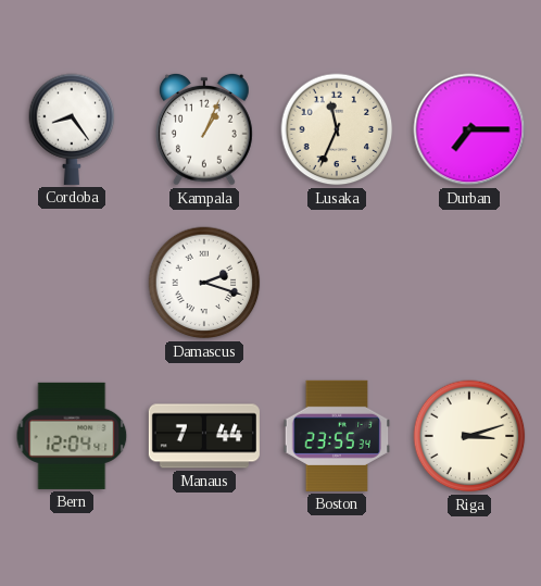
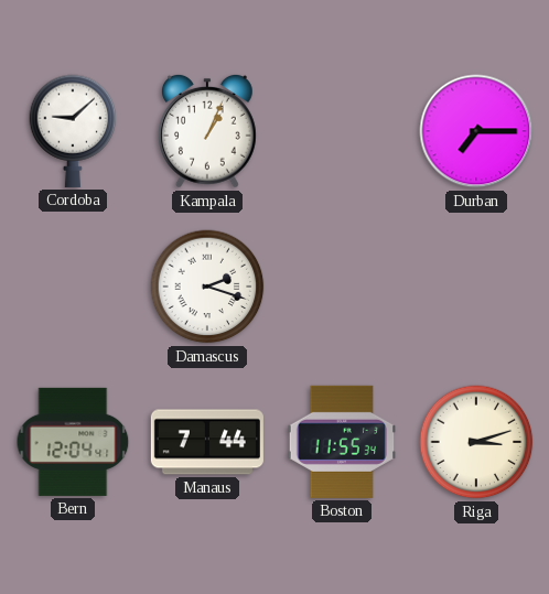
Cordoba: 8:24 -> 9:08 (73, 131)
Lusaka: 11:34 -> none (337, 129)
Boston: 23:55 -> 11:55 (342, 442)
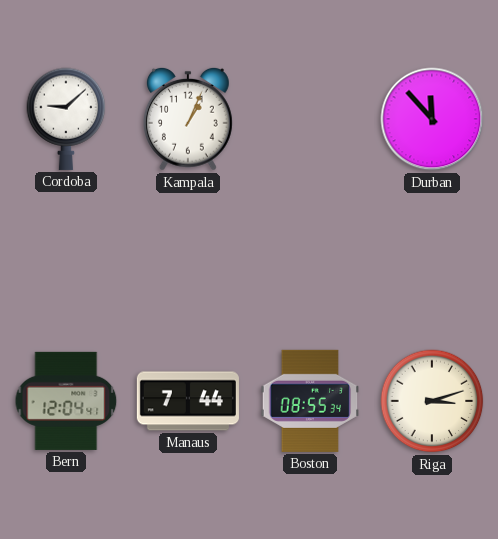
Durban: 7:15 -> 11:53 (432, 119)
Damascus: 2:18 -> none (207, 287)
Boston: 11:55 -> 08:55 (310, 401)
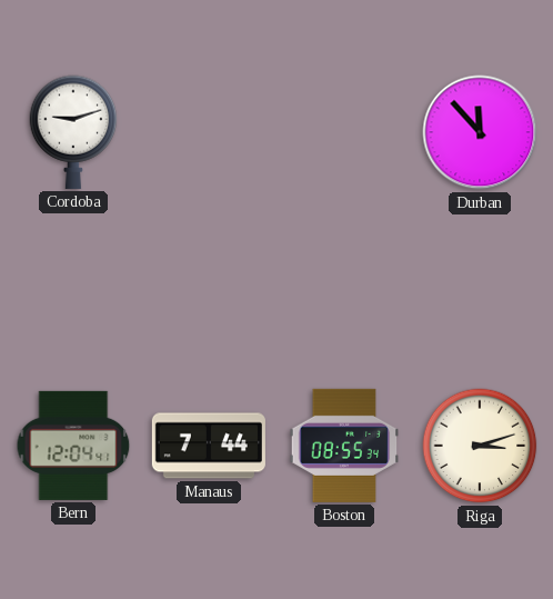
Cordoba: 9:08 -> 9:12 (73, 132)
Kampala: 1:04 -> none (188, 119)
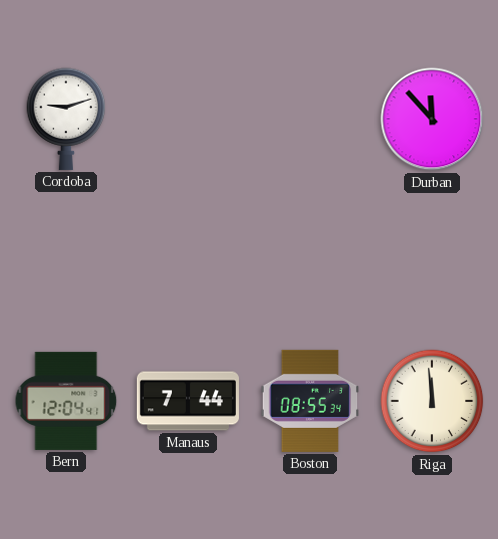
Riga: 3:12 -> 11:59 (432, 401)
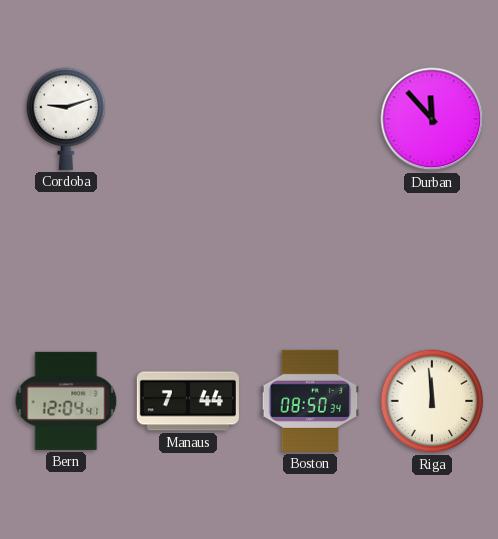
Boston: 08:55 -> 08:50 (310, 401)
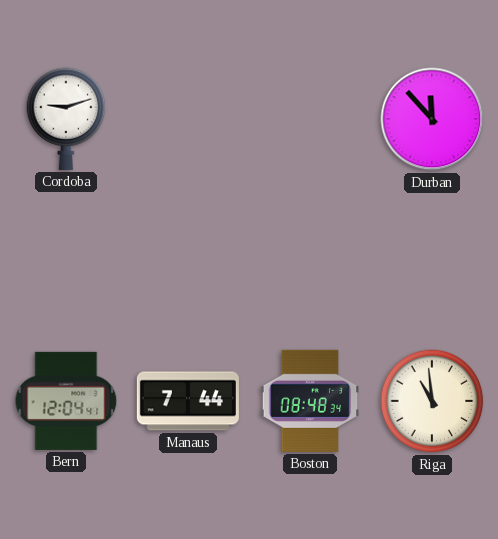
Boston: 08:50 -> 08:48 (310, 401)
Riga: 11:59 -> 10:59 (432, 401)
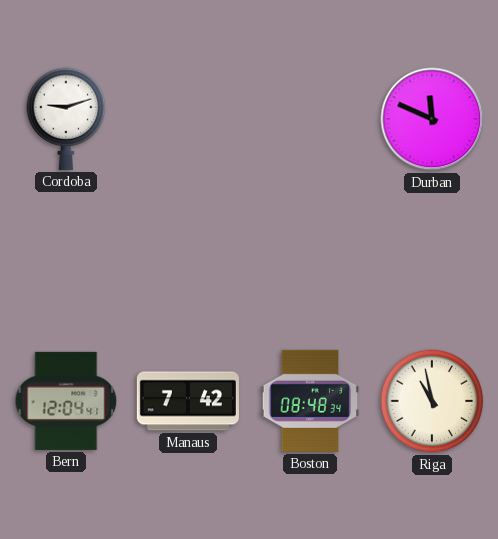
Durban: 11:53 -> 11:49 (432, 119)
Manaus: 7:44 -> 7:42 (188, 401)
Riga: 10:59 -> 10:58 (432, 401)
